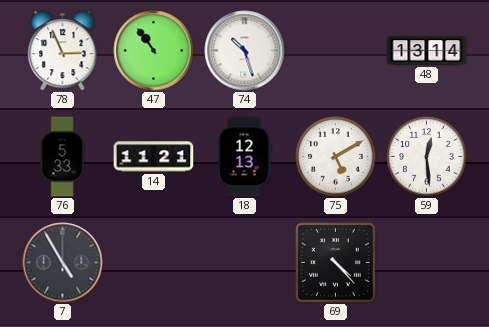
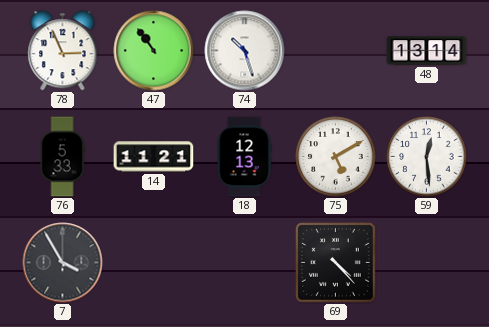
7: 4:55 -> 3:55 (63, 263)
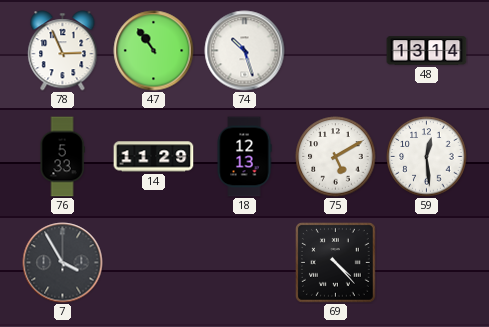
14: 11:21 -> 11:29 (154, 157)
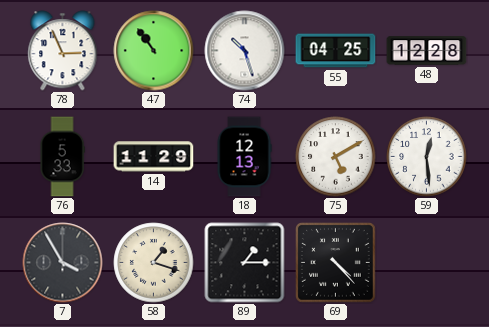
55: none -> 04:25 (336, 51)
48: 13:14 -> 12:28 (427, 51)
58: none -> 1:18 (154, 263)
89: none -> 1:15 (245, 263)
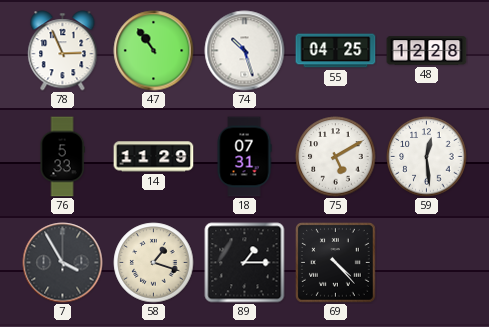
18: 12:13 -> 07:31 (244, 157)
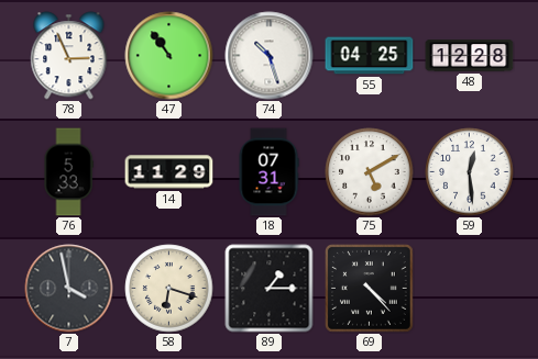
7: 3:55 -> 3:58 (69, 289)
58: 1:18 -> 6:18 (169, 289)
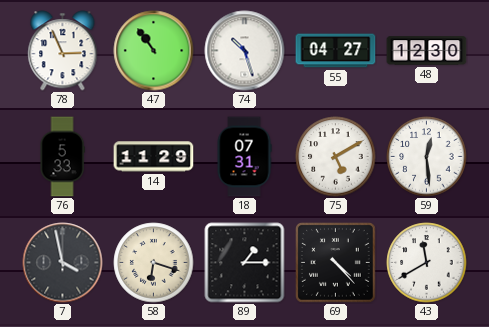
55: 04:25 -> 04:27 (336, 51)
48: 12:28 -> 12:30 (427, 51)
43: none -> 11:40 (427, 263)
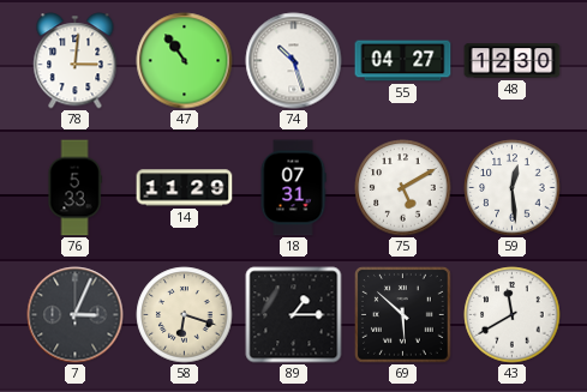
78: 2:56 -> 3:01 (76, 61)
7: 3:58 -> 3:04 (76, 315)
69: 4:23 -> 5:52 (403, 315)
